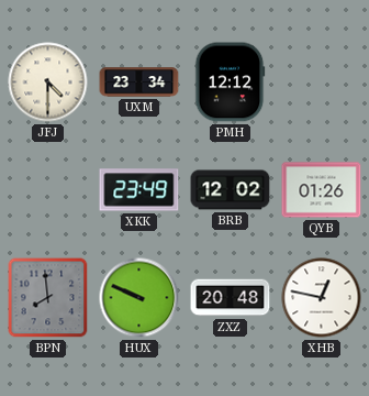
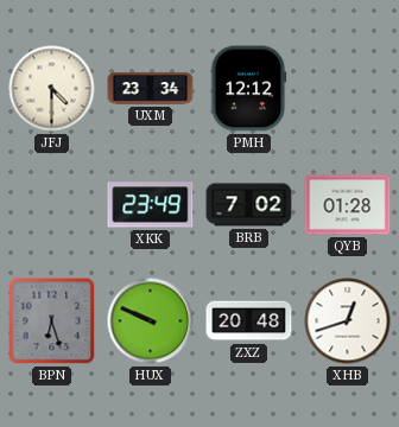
BRB: 12:02 -> 7:02 (249, 205)
QYB: 01:26 -> 01:28 (348, 205)
BPN: 7:59 -> 6:27 (52, 321)
XHB: 12:47 -> 12:42 (348, 321)
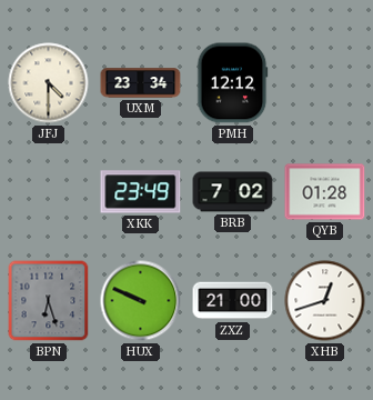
ZXZ: 20:48 -> 21:00 (233, 301)
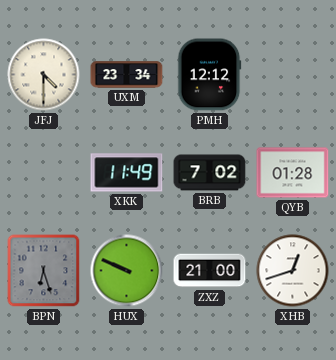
XKK: 23:49 -> 11:49 (127, 173)
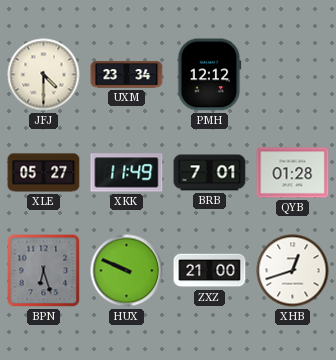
XLE: none -> 05:27 (44, 173)
BRB: 7:02 -> 7:01 (210, 173)
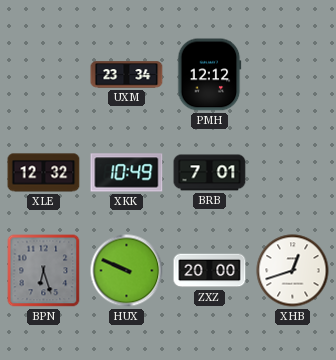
JFJ: 4:30 -> none (44, 75)
XLE: 05:27 -> 12:32 (44, 173)
XKK: 11:49 -> 10:49 (127, 173)
QYB: 01:28 -> none (293, 173)
ZXZ: 21:00 -> 20:00 (210, 271)
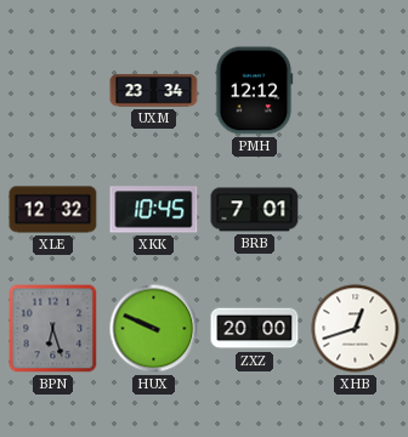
XKK: 10:49 -> 10:45 (154, 210)
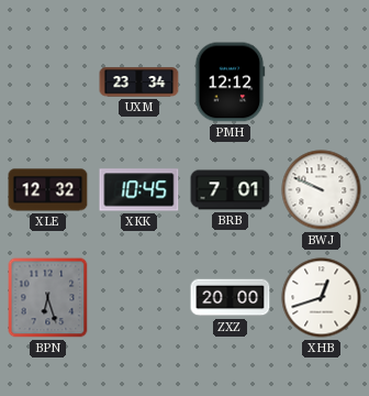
BWJ: none -> 9:49 (322, 190)
HUX: 9:49 -> none (154, 329)
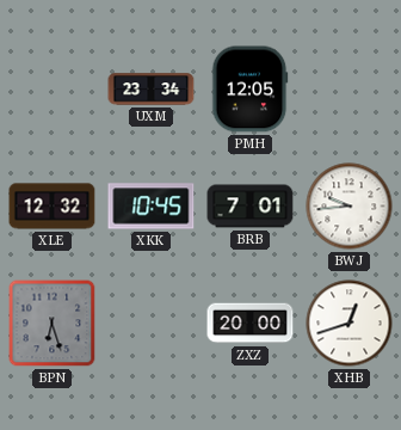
PMH: 12:12 -> 12:05 (251, 90)
BWJ: 9:49 -> 9:44 (350, 207)
